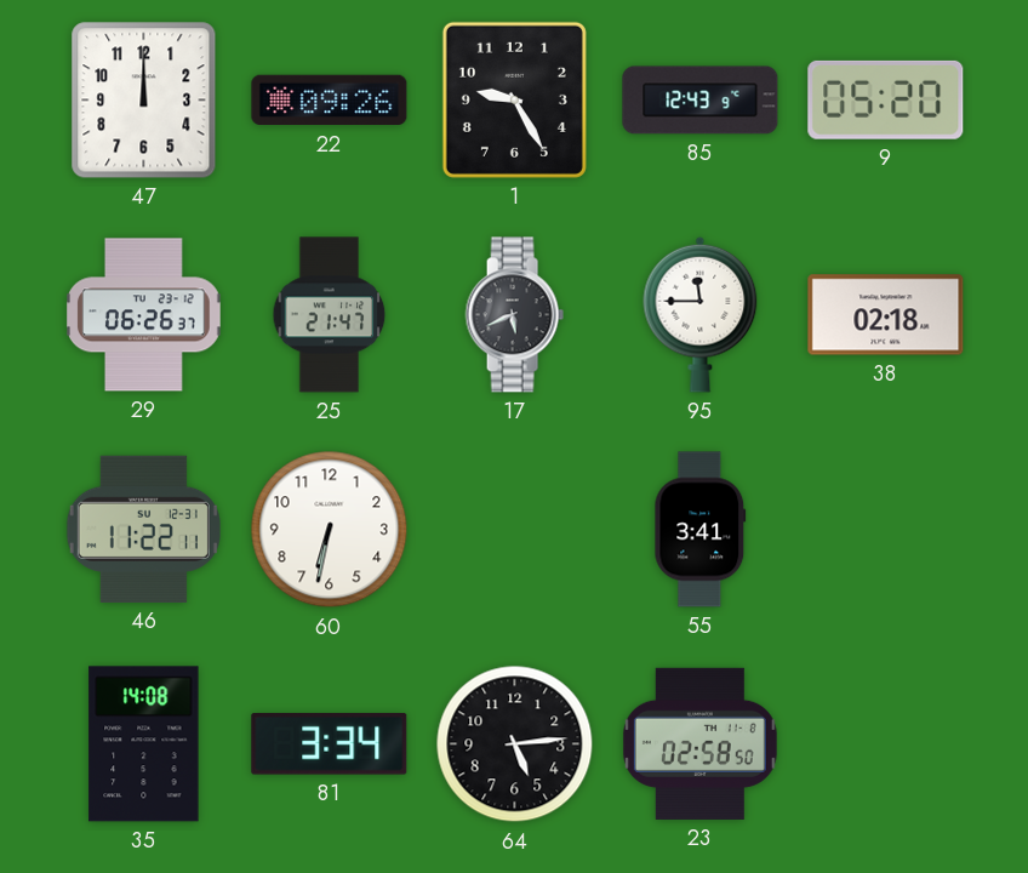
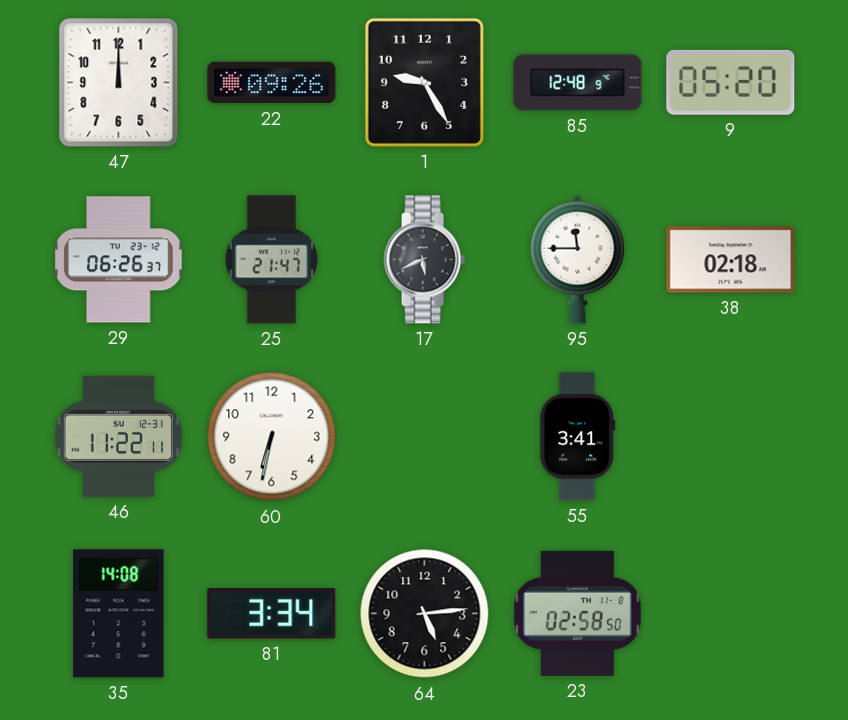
85: 12:43 -> 12:48 (578, 83)
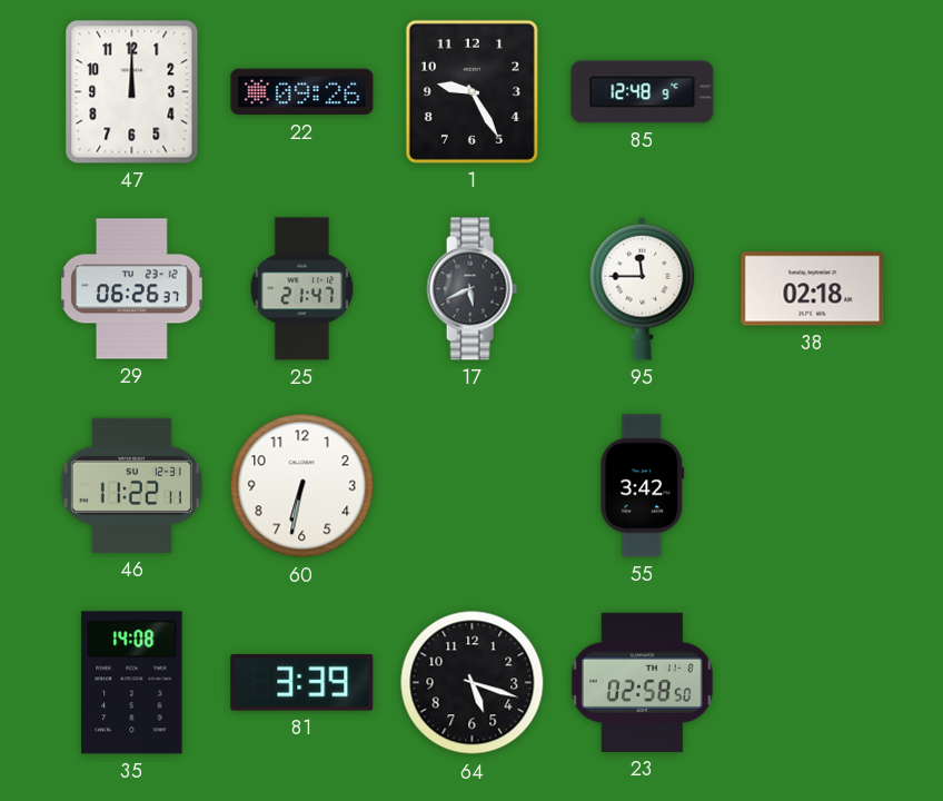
9: 05:20 -> none (731, 82)
55: 3:41 -> 3:42 (643, 486)
81: 3:34 -> 3:39 (302, 683)
64: 5:14 -> 5:18 (473, 683)
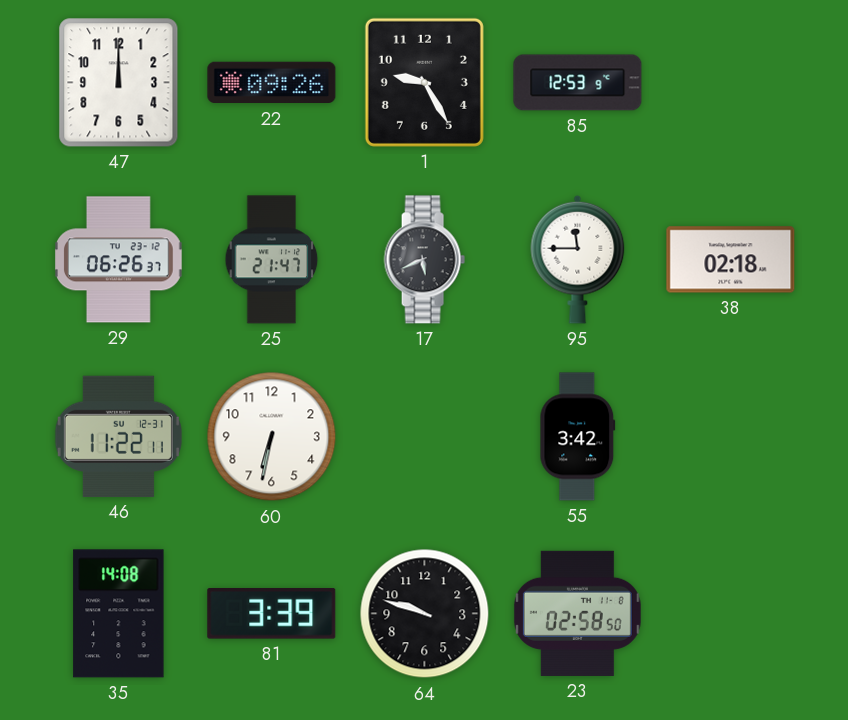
85: 12:48 -> 12:53 (578, 83)
64: 5:18 -> 9:48 (425, 614)
